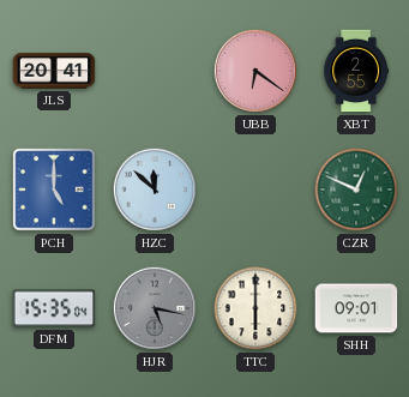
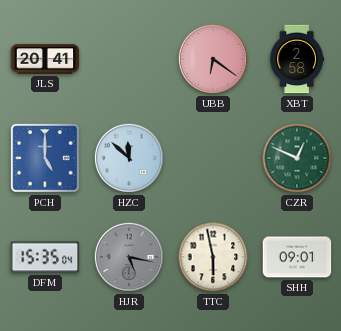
XBT: 2:55 -> 2:58 (296, 59)
TTC: 6:00 -> 5:58 (213, 257)
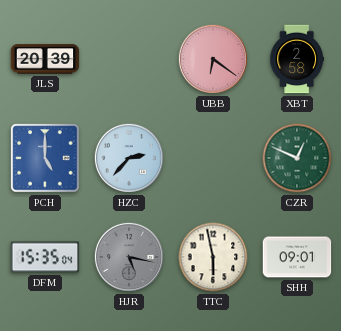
JLS: 20:41 -> 20:39 (45, 59)
HZC: 11:52 -> 2:37 (129, 158)
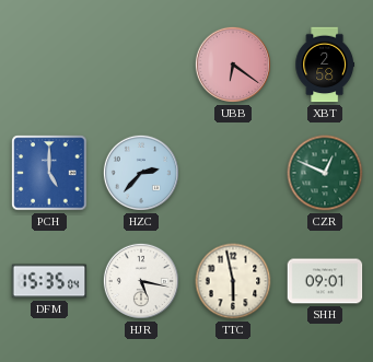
JLS: 20:39 -> none (45, 59)
HJR dial: grey -> white (141, 281)
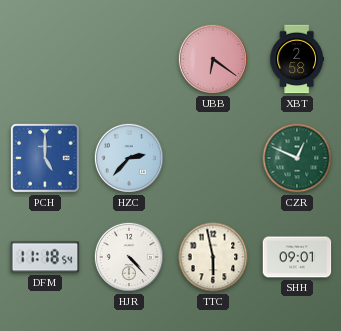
DFM: 15:35 -> 11:18 (45, 257)
HJR: 5:17 -> 4:23 (129, 257)
